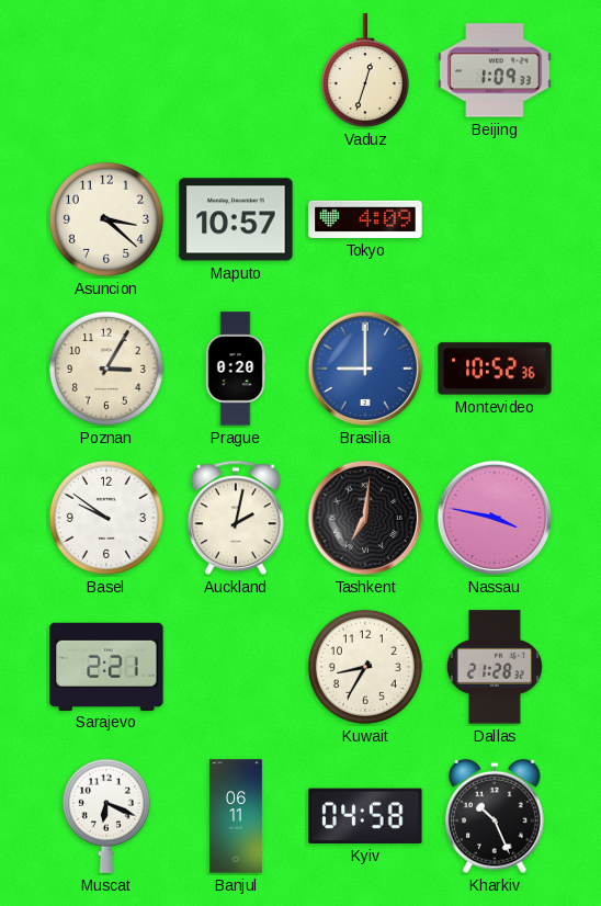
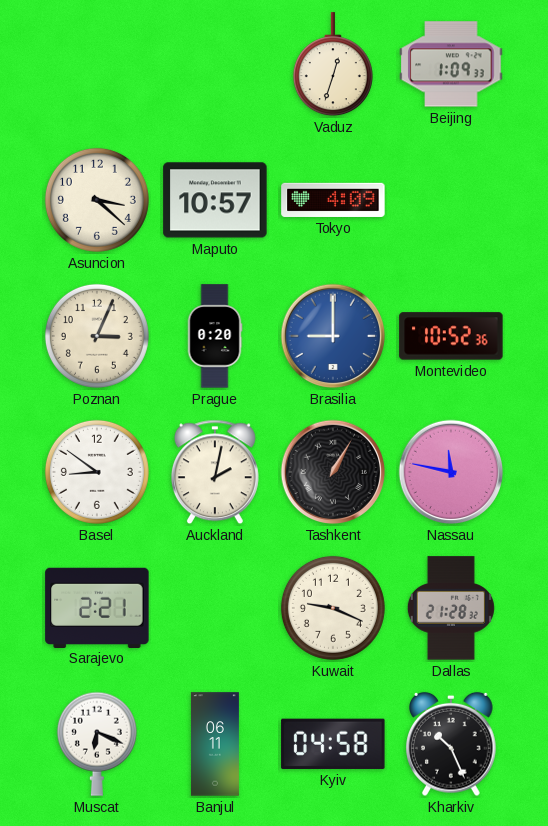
Poznan: 3:05 -> 3:04 (97, 336)
Basel: 9:51 -> 8:51 (97, 472)
Tashkent: 7:01 -> 1:05 (333, 472)
Nassau: 3:47 -> 11:47 (451, 472)
Kuwait: 8:35 -> 9:19 (333, 608)
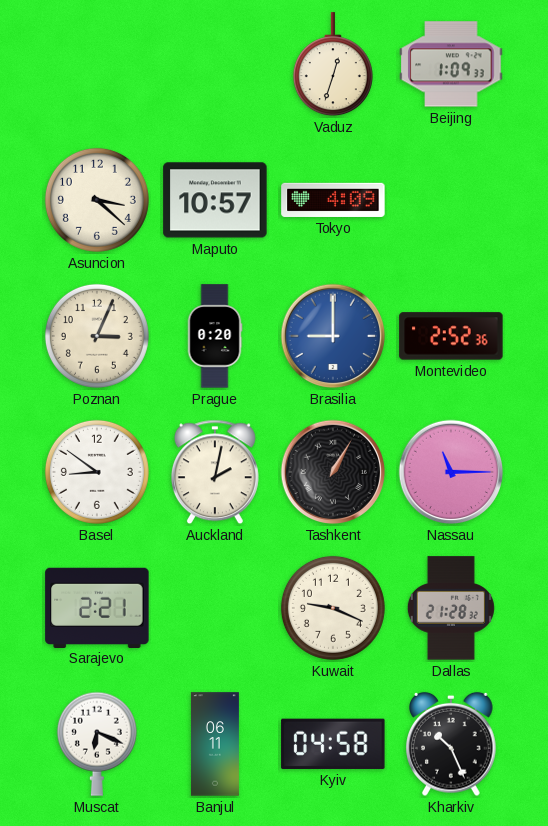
Montevideo: 10:52 -> 2:52 (451, 336)
Nassau: 11:47 -> 11:15 (451, 472)
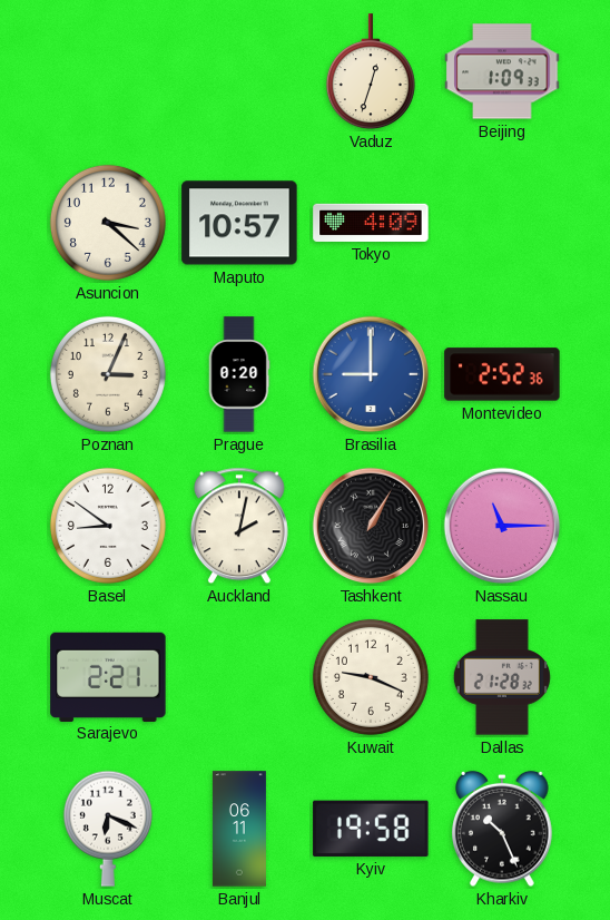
Kyiv: 04:58 -> 19:58 (371, 829)
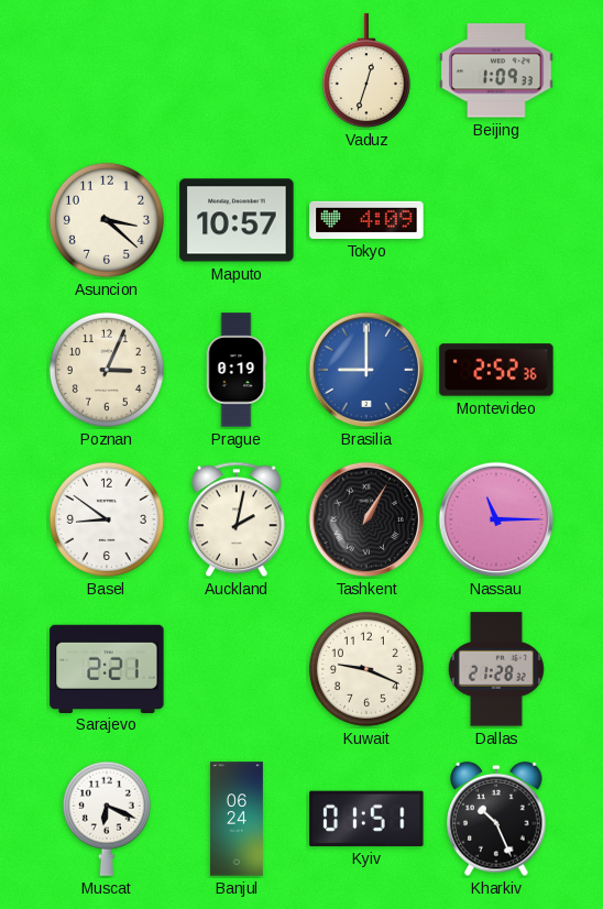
Prague: 0:20 -> 0:19 (237, 370)
Banjul: 06:11 -> 06:24 (237, 819)
Kyiv: 19:58 -> 01:51 (366, 819)
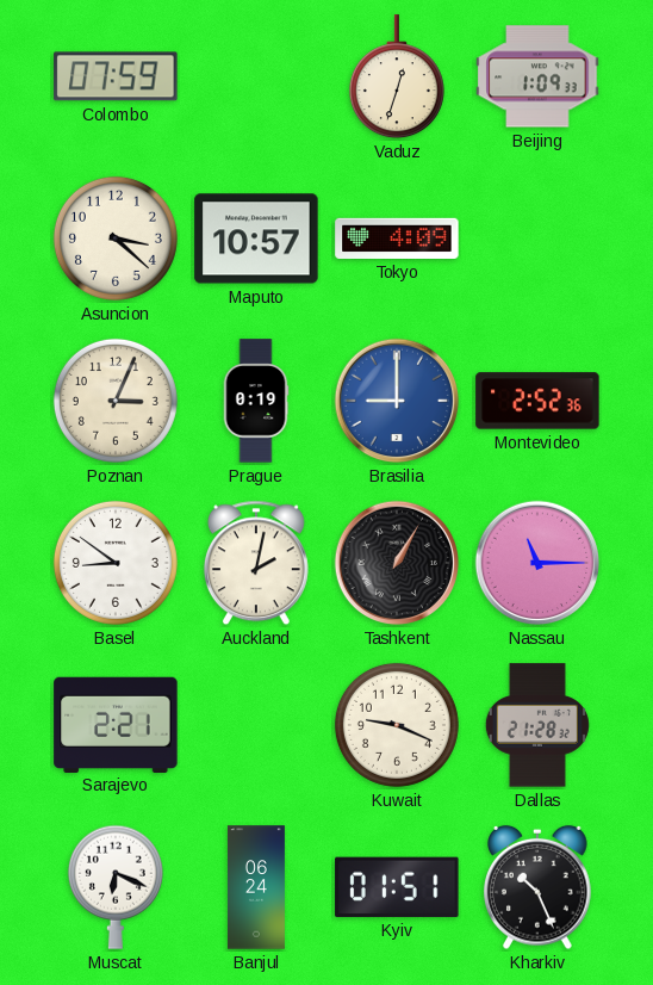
Colombo: none -> 07:59 (116, 76)
